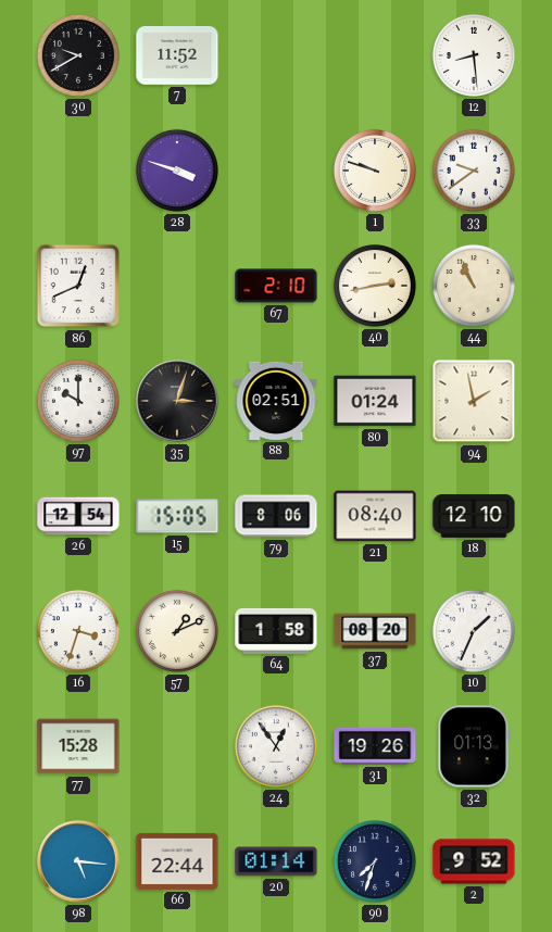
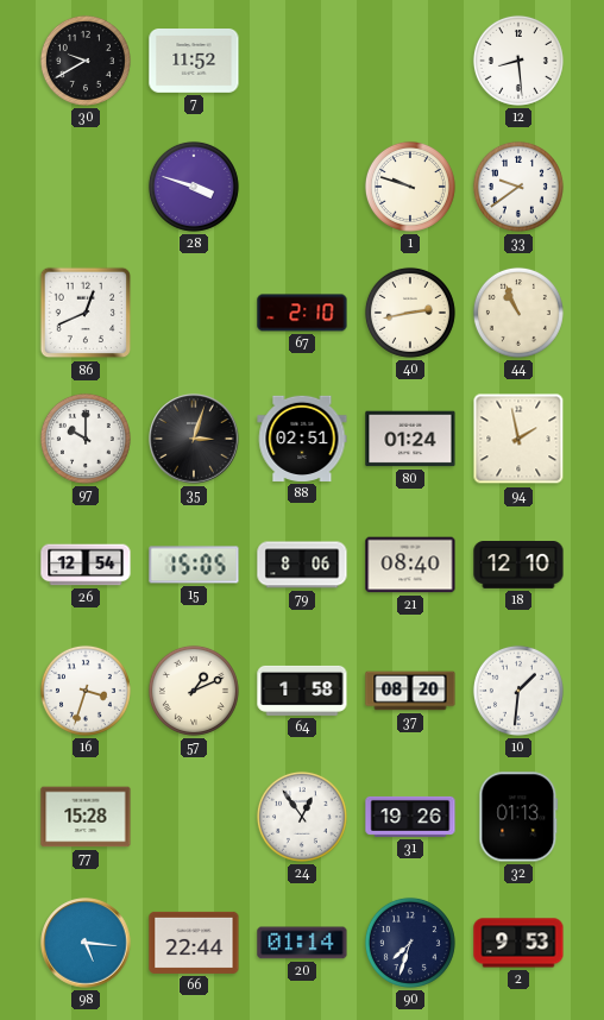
10: 1:34 -> 1:31 (518, 691)
2: 9:52 -> 9:53 (518, 943)
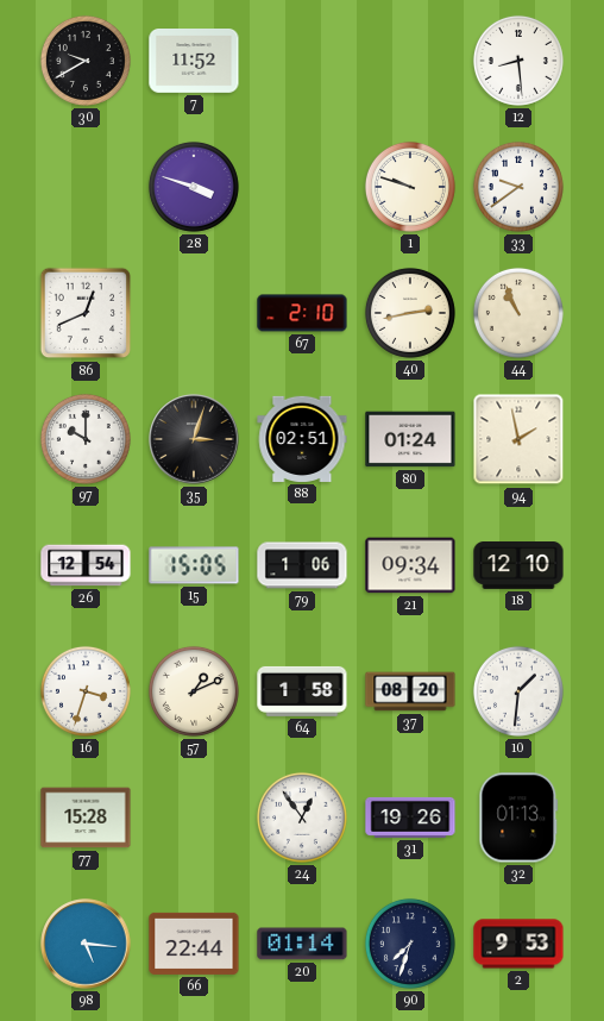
79: 8:06 -> 1:06 (302, 565)
21: 08:40 -> 09:34 (410, 565)
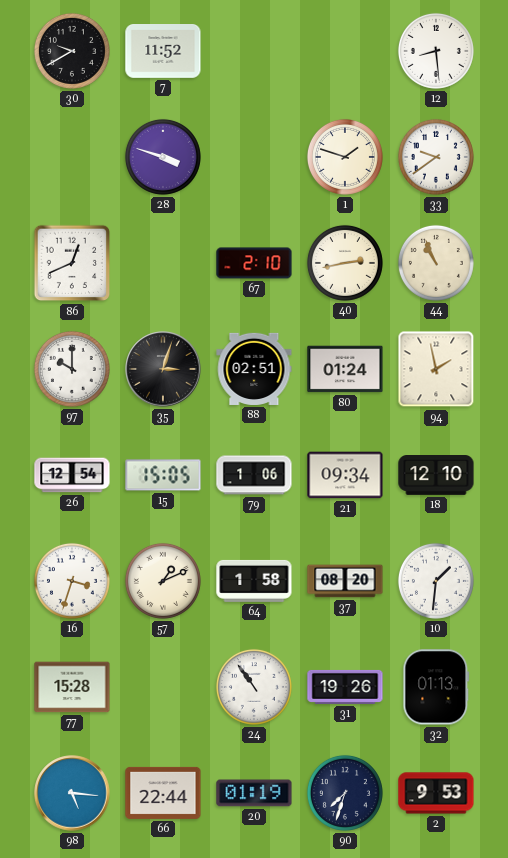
1: 9:48 -> 1:48 (345, 157)
24: 12:54 -> 10:54 (254, 687)
20: 01:14 -> 01:19 (254, 793)
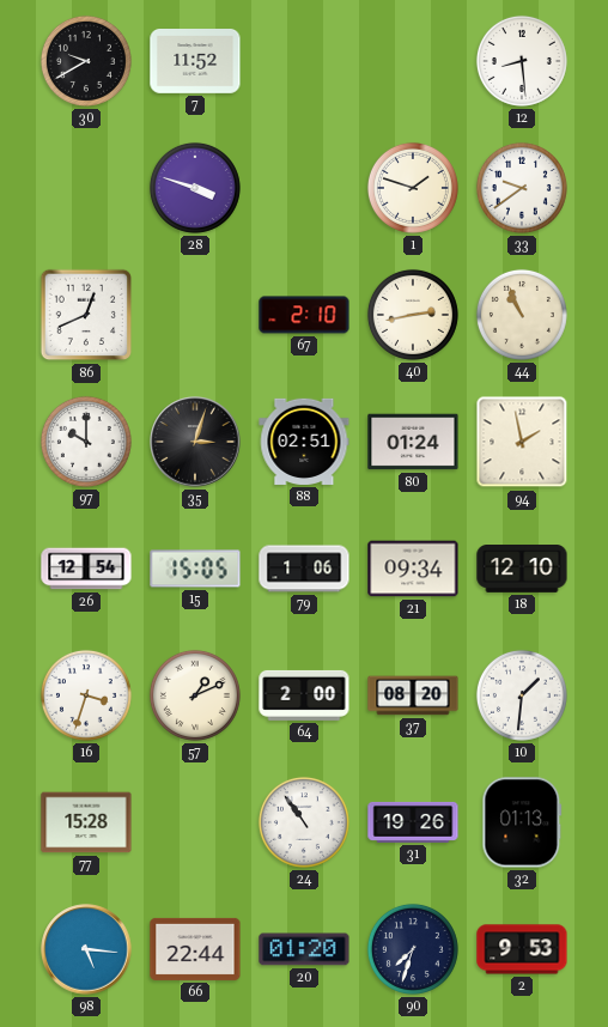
64: 1:58 -> 2:00 (304, 695)
20: 01:19 -> 01:20 (304, 949)
